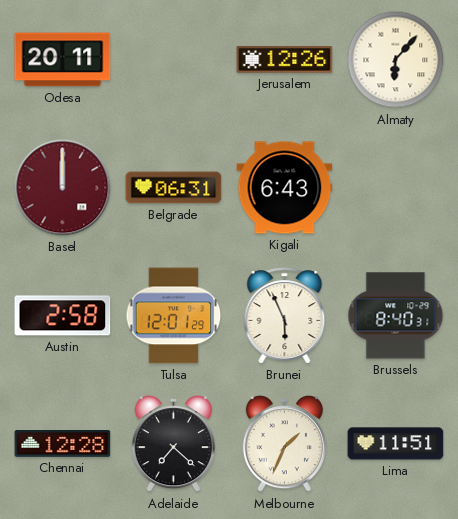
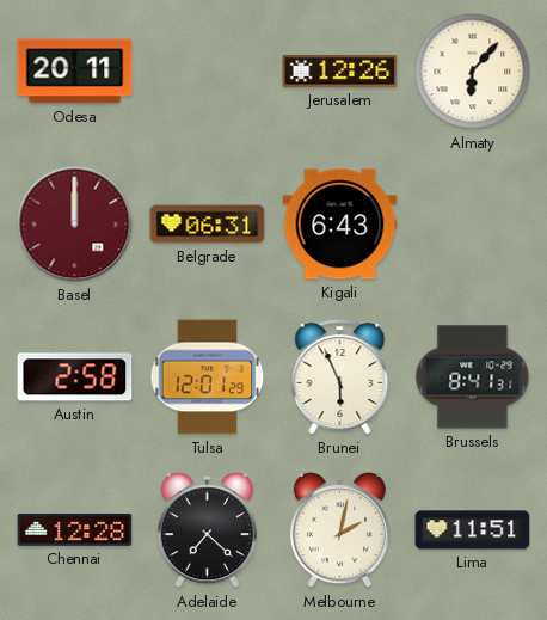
Brussels: 8:40 -> 8:41 (473, 377)
Melbourne: 1:34 -> 2:02 (339, 530)
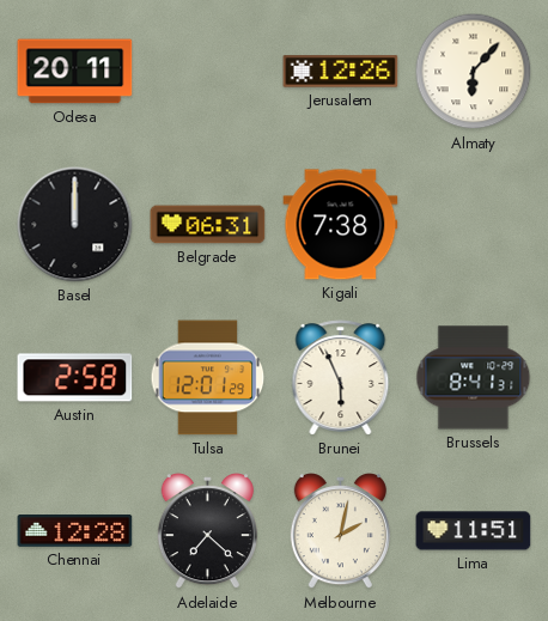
Basel dial: burgundy -> black (75, 225)
Kigali: 6:43 -> 7:38 (341, 225)
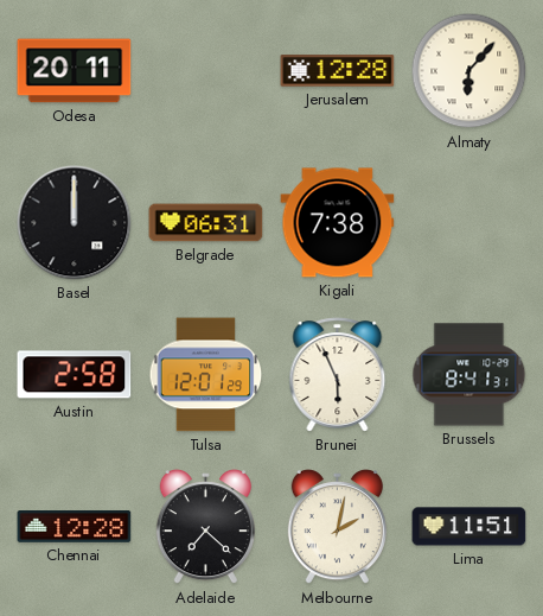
Jerusalem: 12:26 -> 12:28 (338, 71)
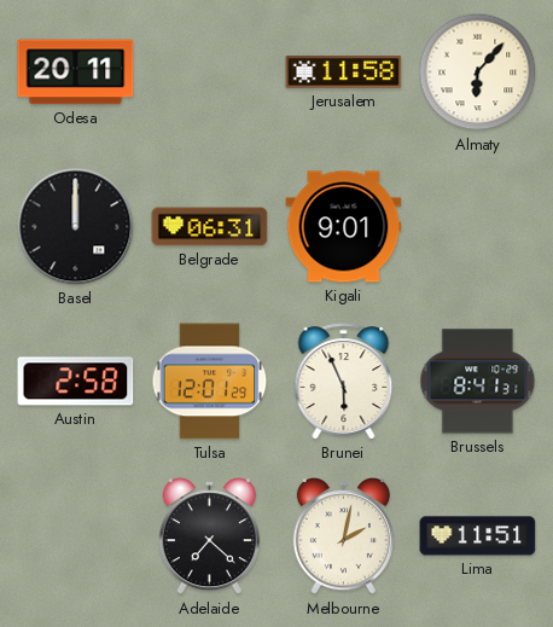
Jerusalem: 12:28 -> 11:58 (344, 72)
Kigali: 7:38 -> 9:01 (344, 227)
Chennai: 12:28 -> none (75, 527)
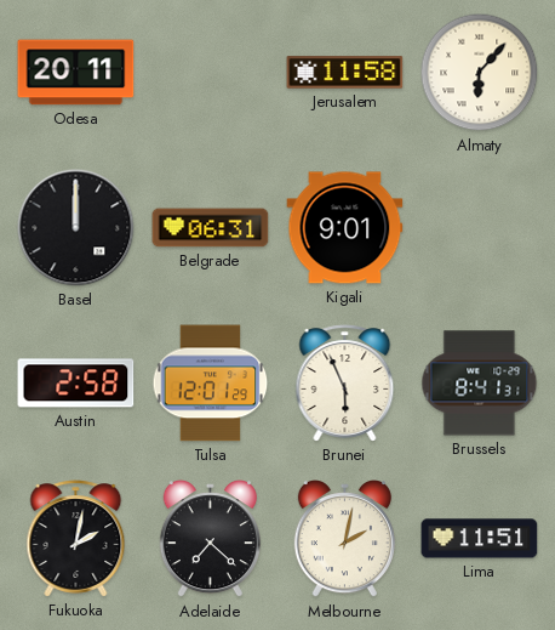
Fukuoka: none -> 2:02 (76, 539)
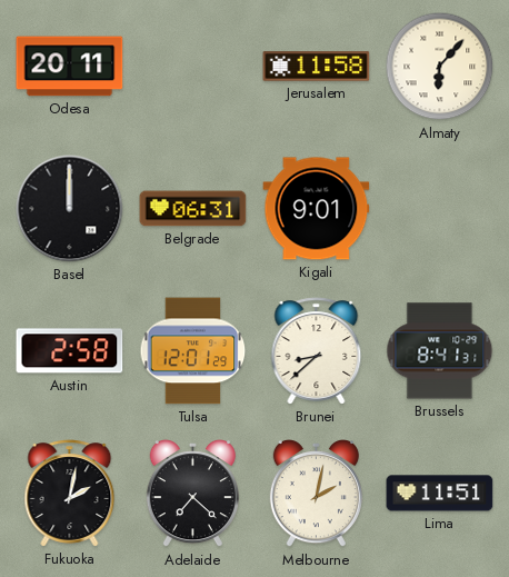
Brunei: 5:56 -> 8:38 (317, 351)
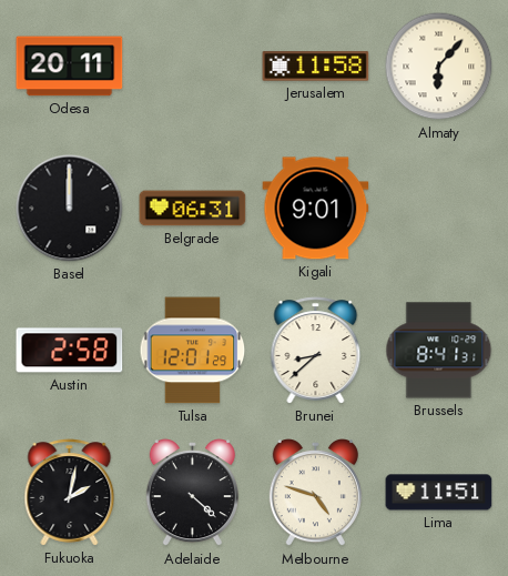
Adelaide: 7:22 -> 4:22 (192, 493)
Melbourne: 2:02 -> 4:48 (315, 493)
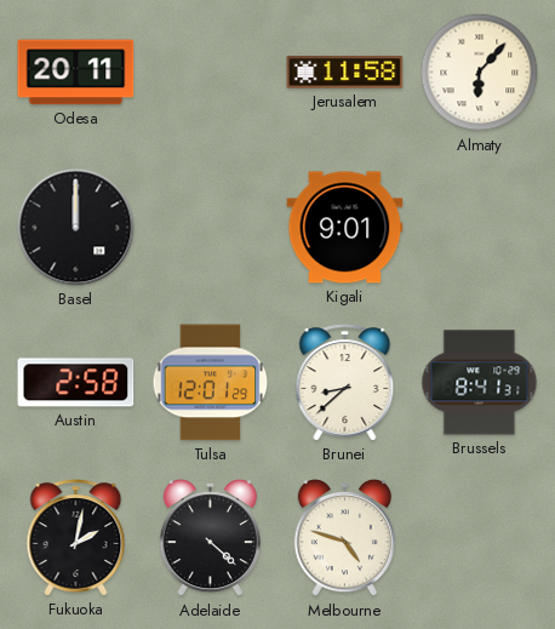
Belgrade: 06:31 -> none (193, 209)
Lima: 11:51 -> none (439, 493)
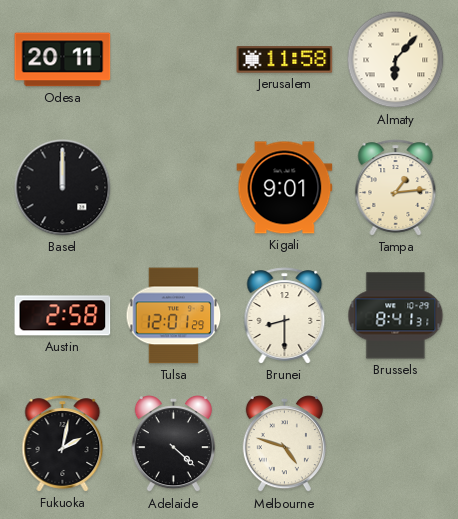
Tampa: none -> 1:14 (396, 188)
Brunei: 8:38 -> 8:30 (285, 316)
